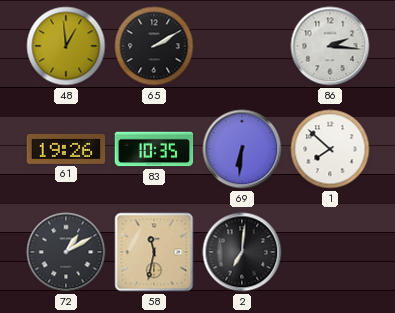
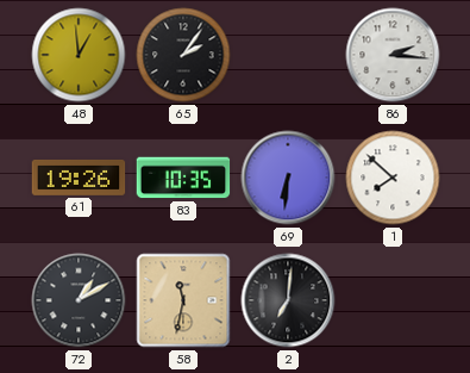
65: 2:10 -> 2:06 (183, 55)
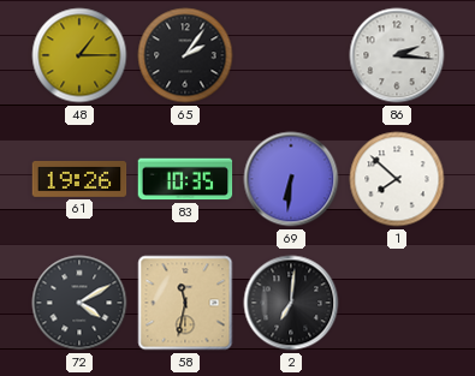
48: 12:59 -> 1:15 (79, 55)
72: 1:10 -> 4:10 (79, 303)
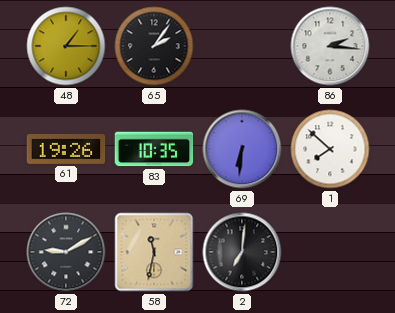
72: 4:10 -> 9:10 (66, 252)
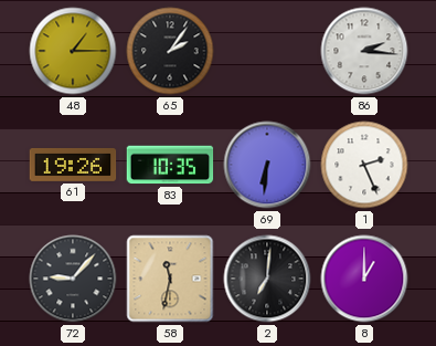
1: 7:52 -> 2:26 (364, 165)
72: 9:10 -> 9:07 (73, 279)
8: none -> 1:00 (364, 279)
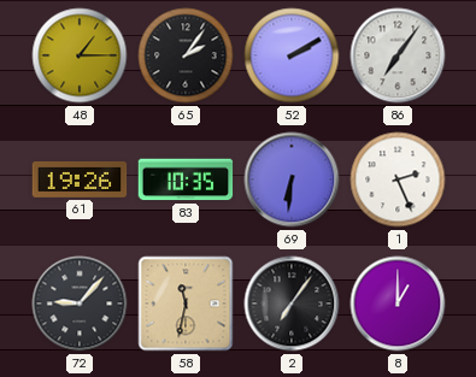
52: none -> 2:10 (292, 55)
86: 2:16 -> 7:06 (398, 55)
2: 7:01 -> 7:06 (292, 304)
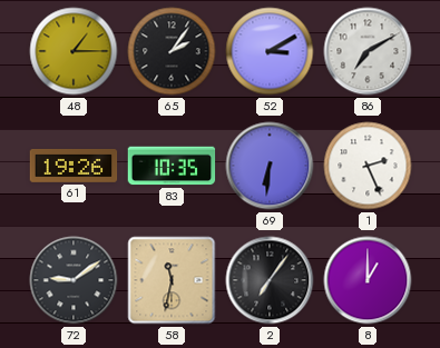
52: 2:10 -> 3:10 (270, 51)
86: 7:06 -> 7:10 (368, 51)
72: 9:07 -> 9:09 (74, 280)
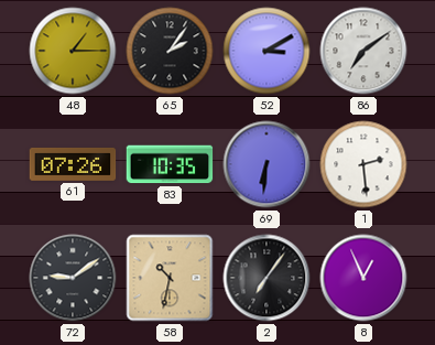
86: 7:10 -> 7:09 (363, 51)
61: 19:26 -> 07:26 (73, 164)
1: 2:26 -> 2:29 (363, 164)
58: 11:32 -> 10:32 (170, 278)
8: 1:00 -> 12:56 (363, 278)
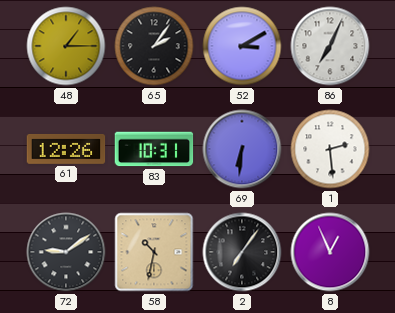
86: 7:09 -> 7:04 (330, 46)
61: 07:26 -> 12:26 (66, 149)
83: 10:35 -> 10:31 (154, 149)
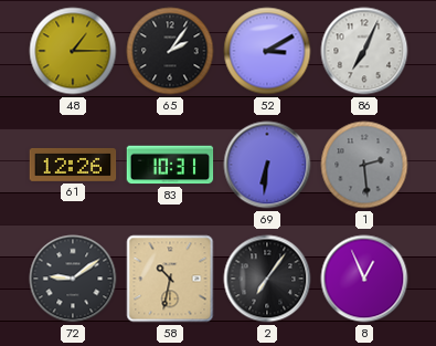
1 dial: white -> grey (364, 165)
